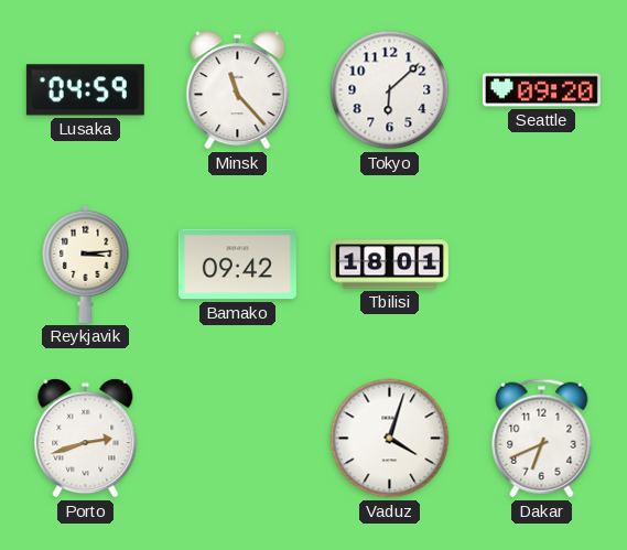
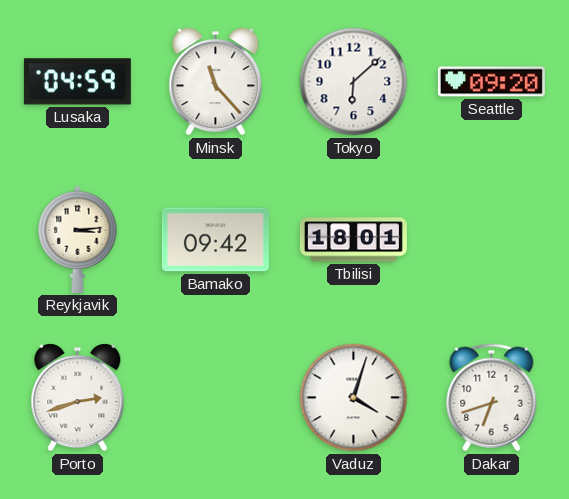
Dakar: 6:41 -> 6:42 (492, 398)
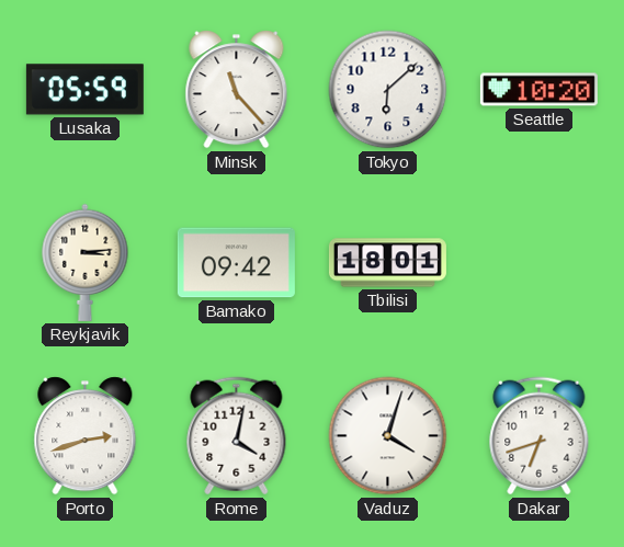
Lusaka: 04:59 -> 05:59 (84, 90)
Seattle: 09:20 -> 10:20 (538, 90)
Rome: none -> 4:02 (237, 436)
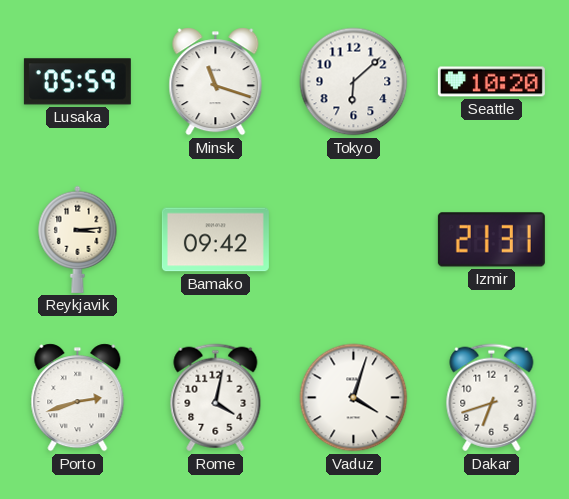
Minsk: 11:23 -> 11:18 (216, 82)
Tbilisi: 18:01 -> none (387, 263)
Izmir: none -> 21:31 (491, 240)
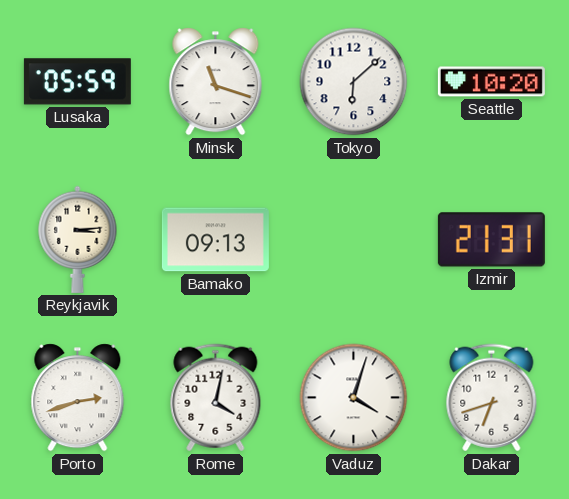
Bamako: 09:42 -> 09:13 (215, 240)
